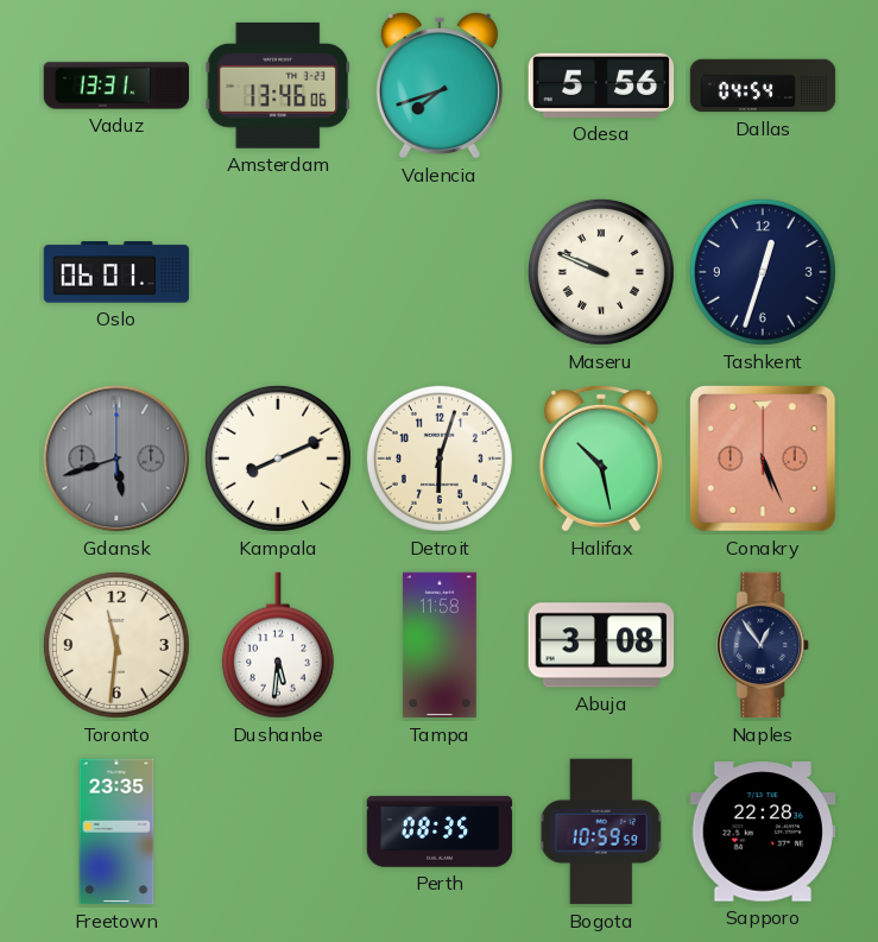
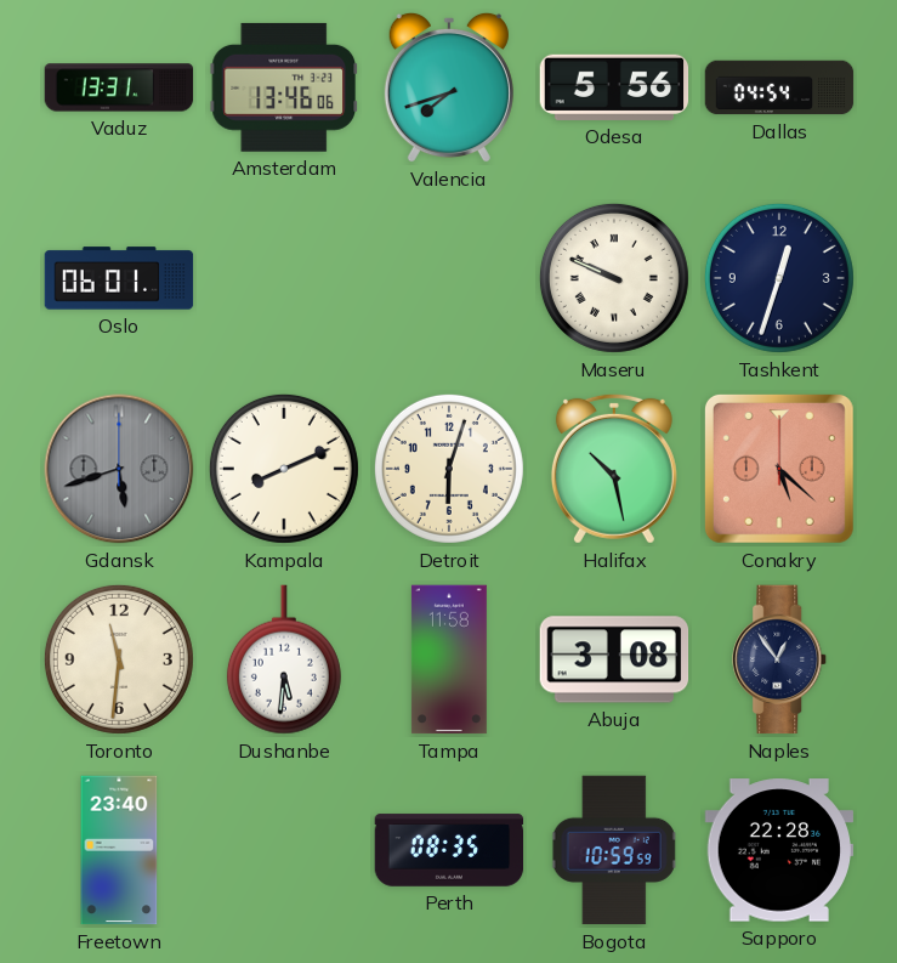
Conakry: 5:26 -> 5:22 (779, 469)
Freetown: 23:35 -> 23:40 (119, 850)
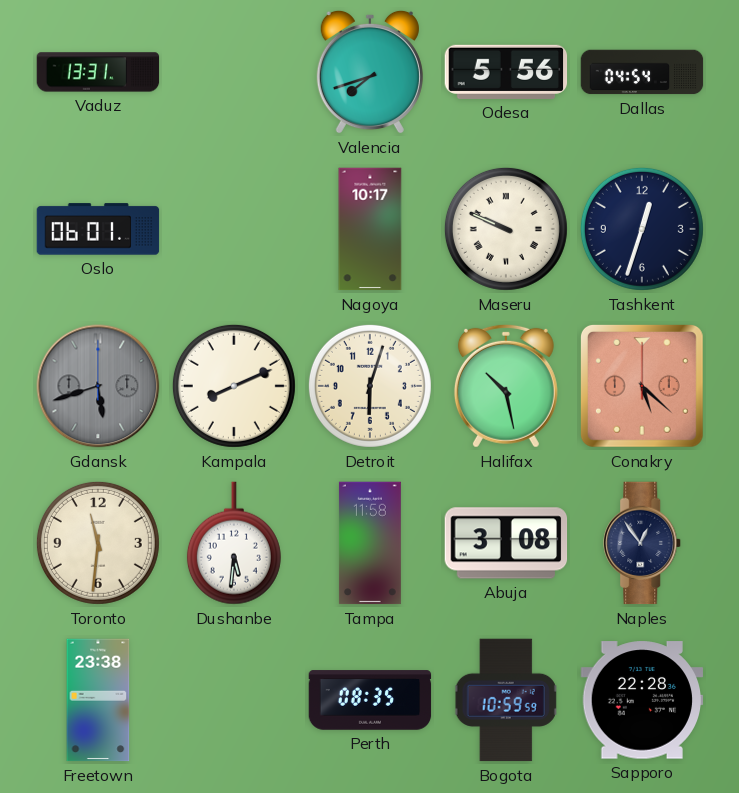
Amsterdam: 13:46 -> none (283, 87)
Nagoya: none -> 10:17 (370, 229)
Freetown: 23:40 -> 23:38 (98, 700)
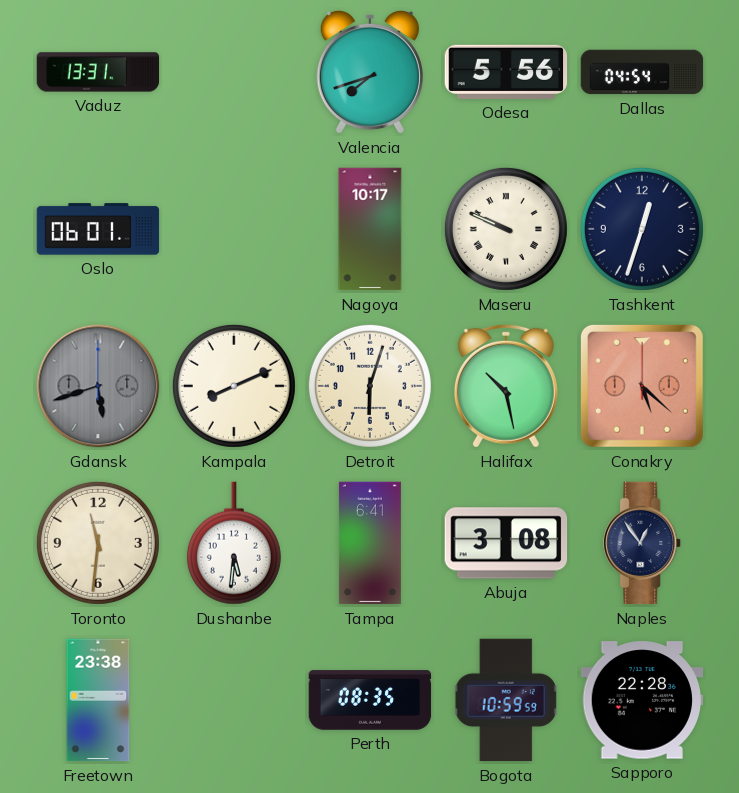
Tampa: 11:58 -> 6:41 (370, 543)
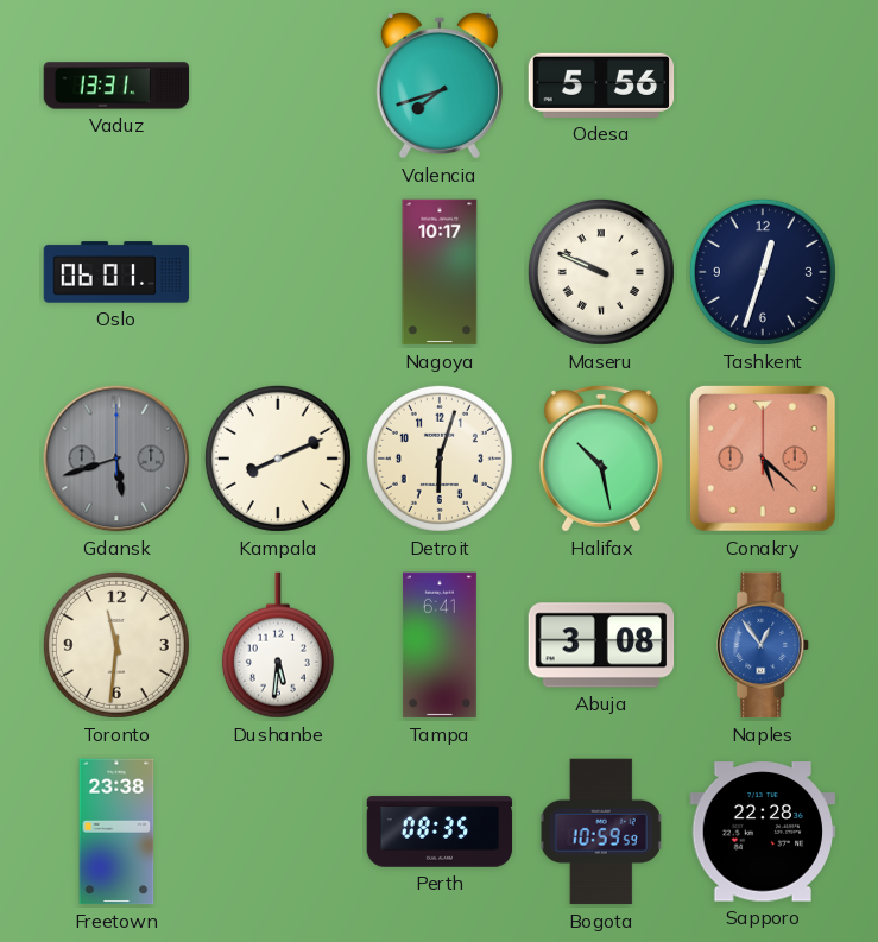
Dallas: 04:54 -> none (642, 72)
Naples dial: navy -> blue (764, 645)
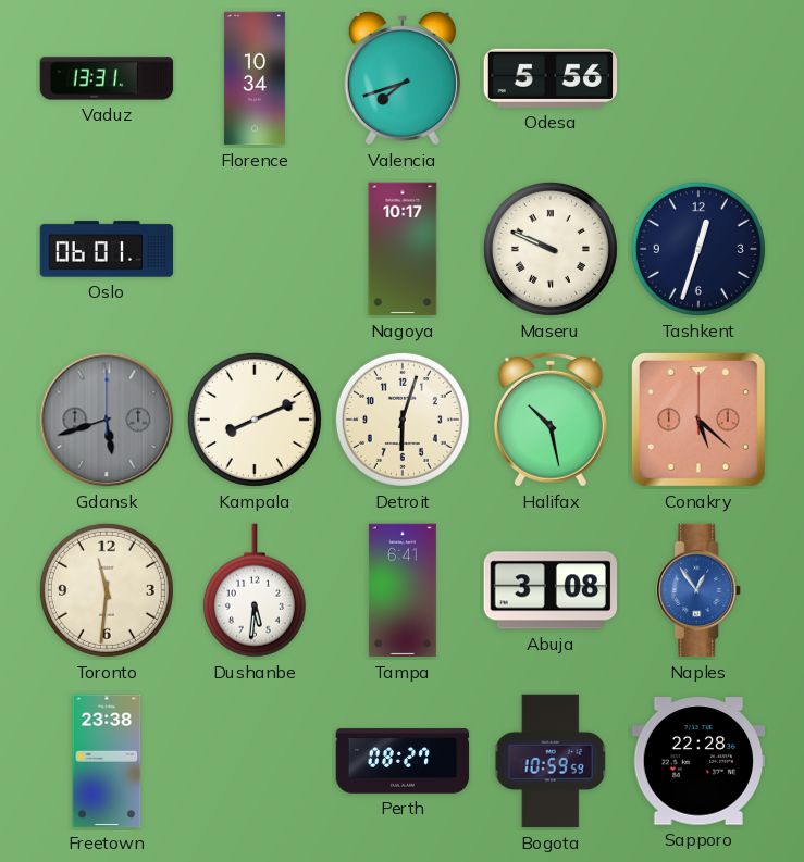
Florence: none -> 10:34 (255, 78)
Perth: 08:35 -> 08:27 (403, 761)
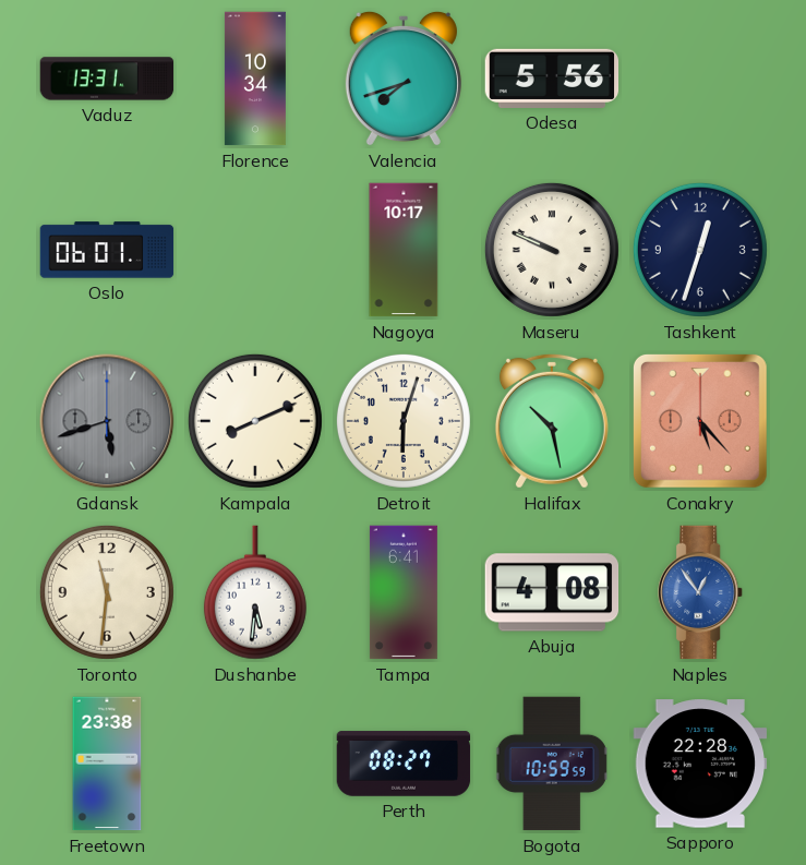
Conakry: 5:22 -> 5:23 (700, 421)
Abuja: 3:08 -> 4:08 (552, 592)
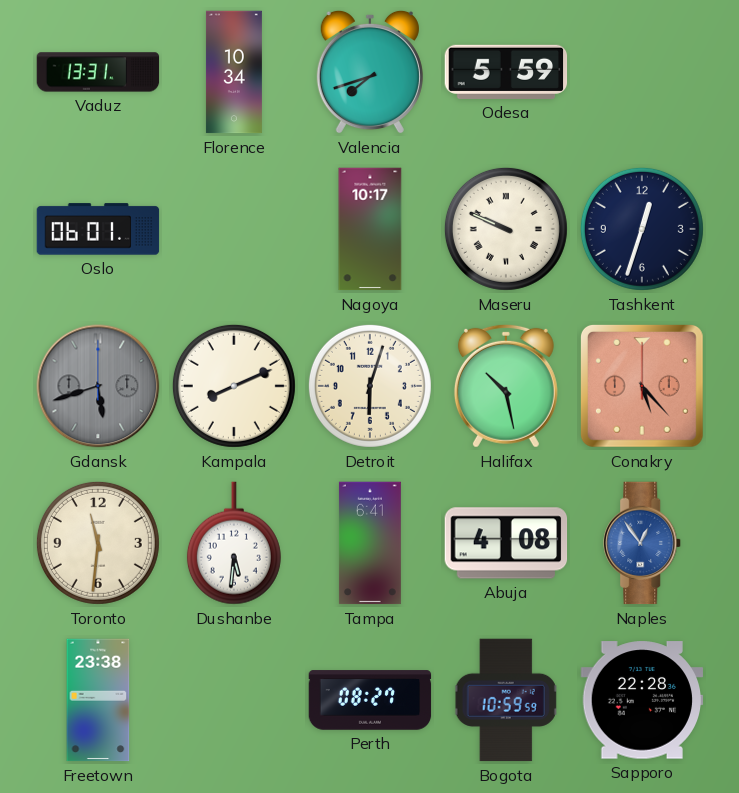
Odesa: 5:56 -> 5:59 (506, 72)
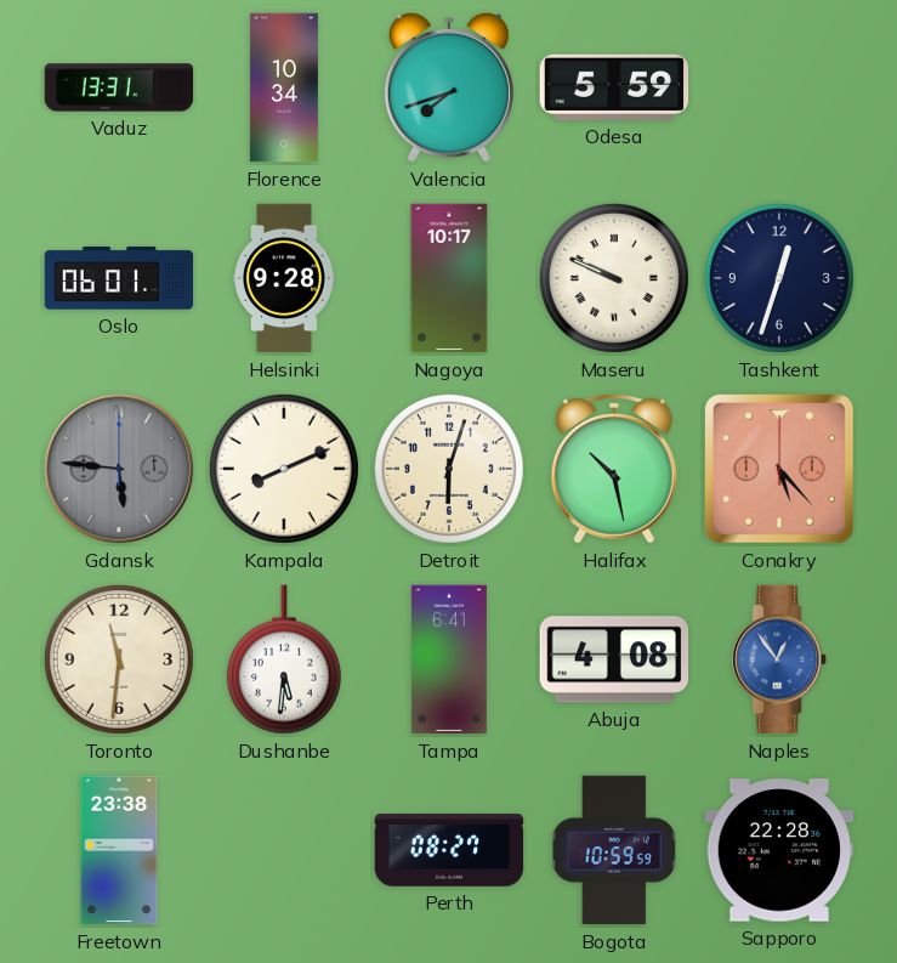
Helsinki: none -> 9:28 (285, 278)
Gdansk: 5:42 -> 5:46 (119, 469)
